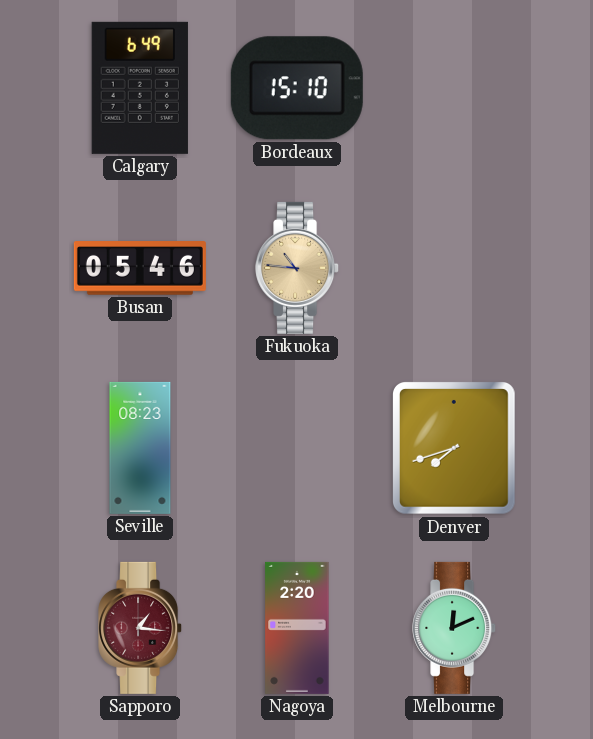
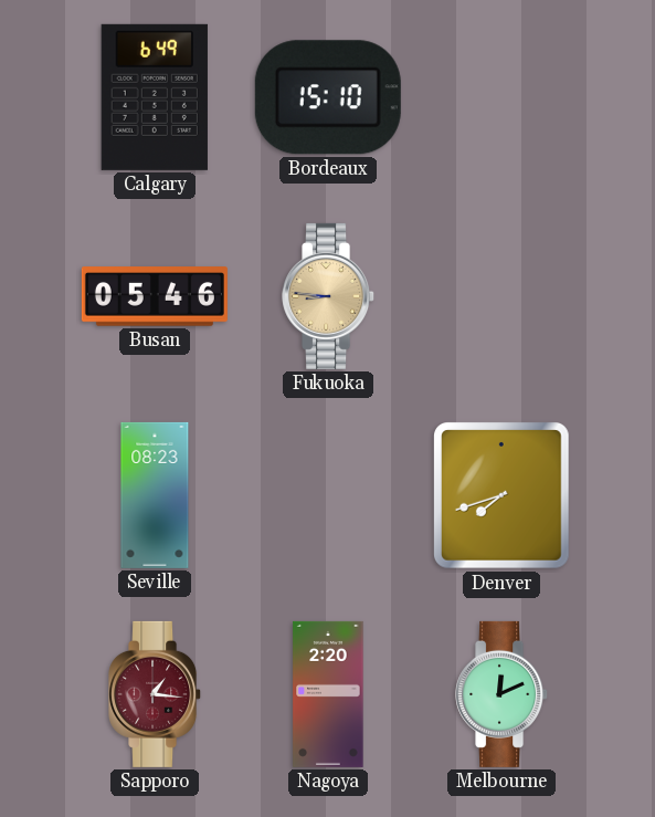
Fukuoka: 10:46 -> 8:46 (329, 296)
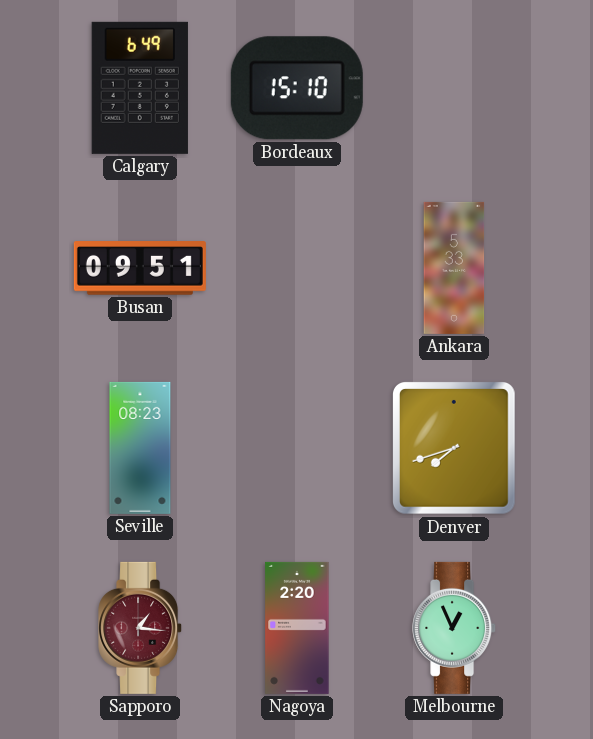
Busan: 05:46 -> 09:51 (140, 268)
Fukuoka: 8:46 -> none (329, 296)
Ankara: none -> 5:33 (454, 268)
Melbourne: 12:11 -> 12:56 (455, 628)
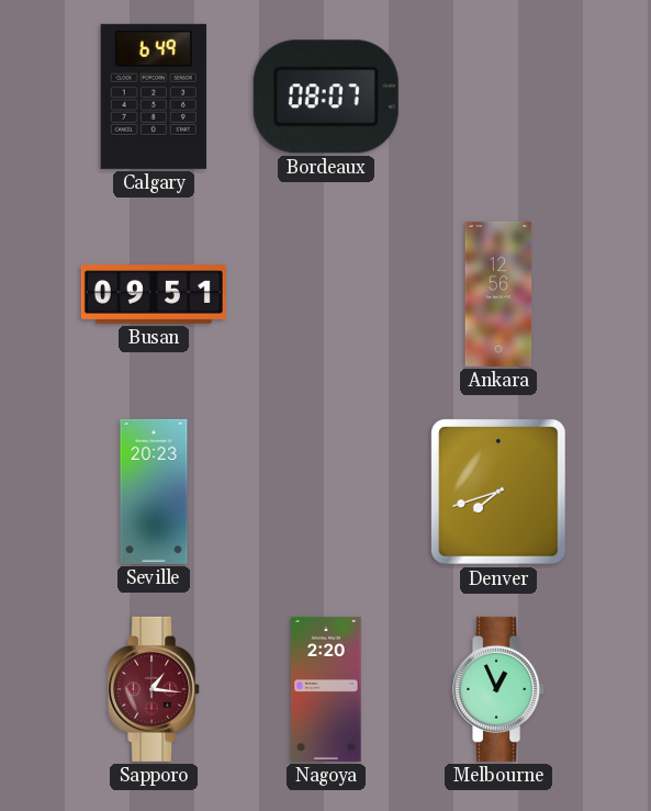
Bordeaux: 15:10 -> 08:07 (326, 97)
Ankara: 5:33 -> 12:56 (498, 294)
Seville: 08:23 -> 20:23 (154, 492)
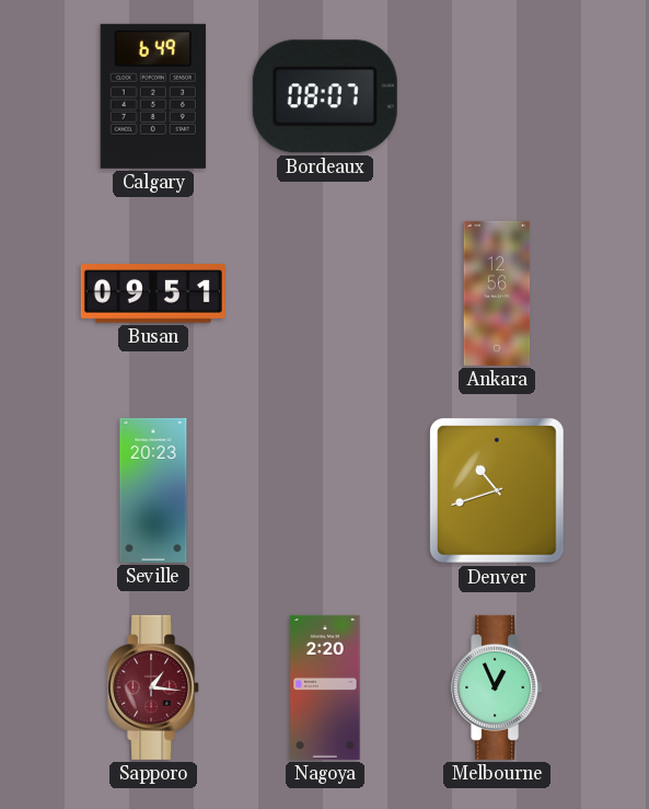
Denver: 7:42 -> 10:42 (498, 492)
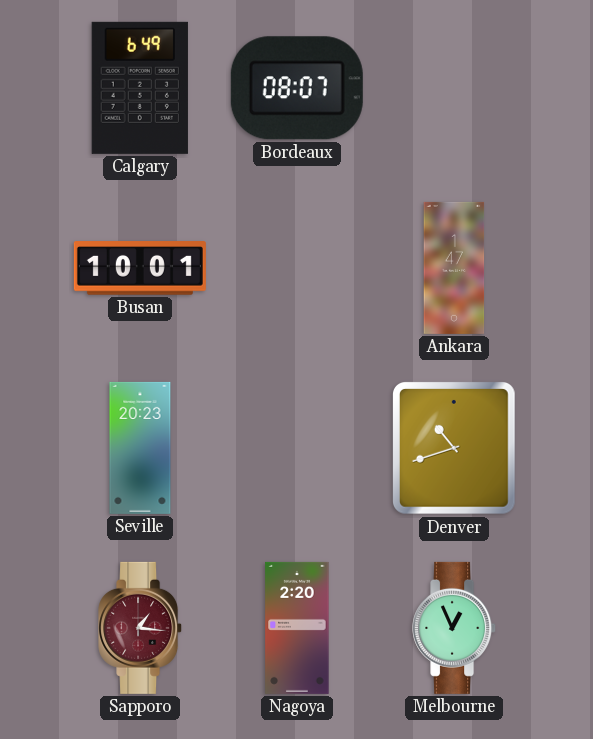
Busan: 09:51 -> 10:01 (140, 268)
Ankara: 12:56 -> 1:47 (454, 268)
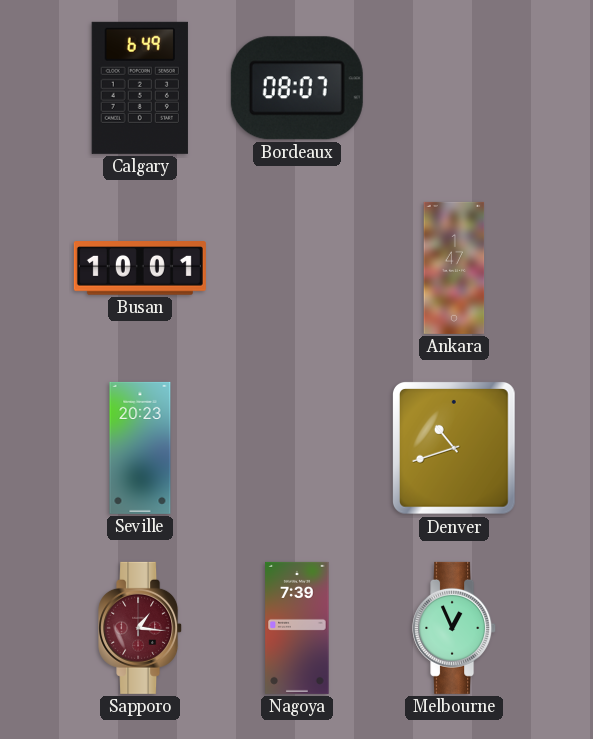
Nagoya: 2:20 -> 7:39 (297, 628)
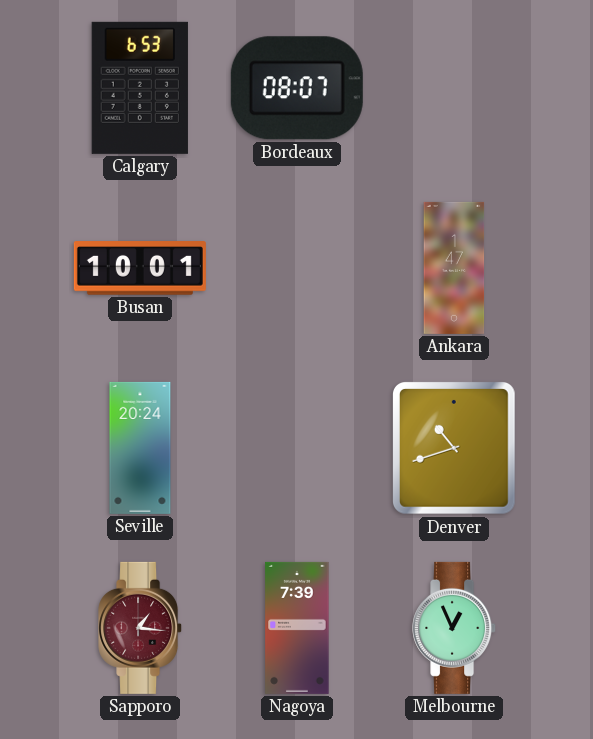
Calgary: 6:49 -> 6:53 (140, 88)
Seville: 20:23 -> 20:24 (140, 448)
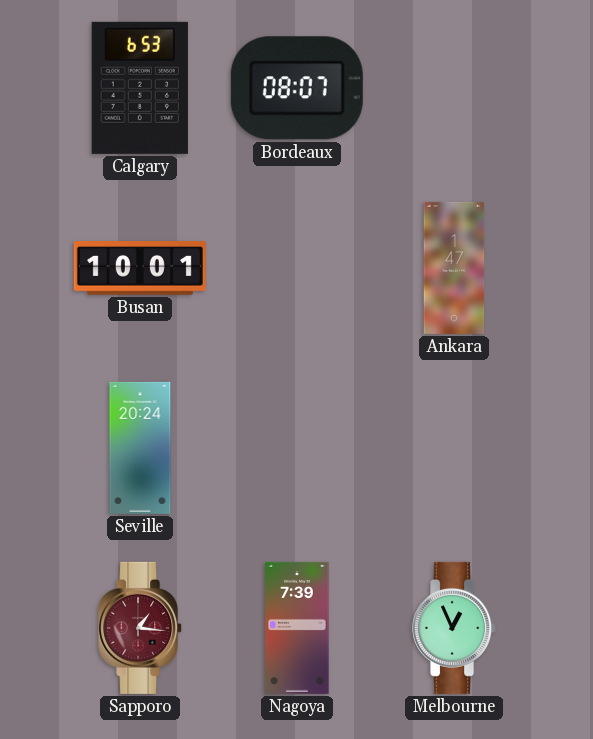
Denver: 10:42 -> none (455, 449)
